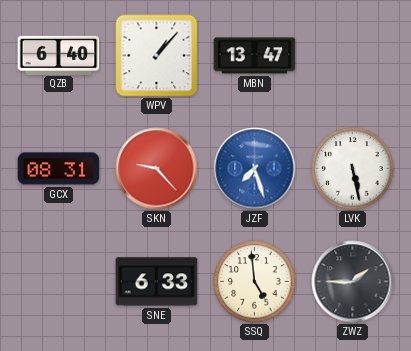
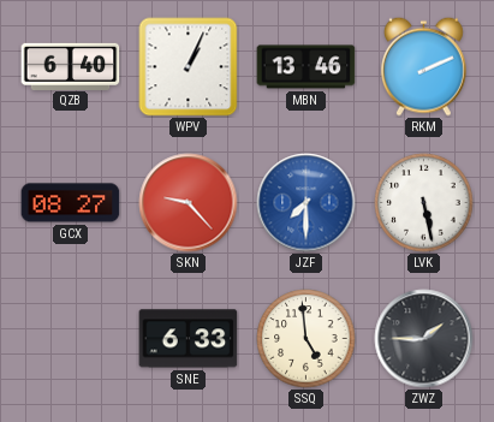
WPV: 1:07 -> 1:04 (189, 67)
MBN: 13:47 -> 13:46 (306, 67)
RKM: none -> 2:11 (424, 66)
GCX: 08:31 -> 08:27 (71, 203)
JZF: 7:27 -> 7:30 (306, 203)
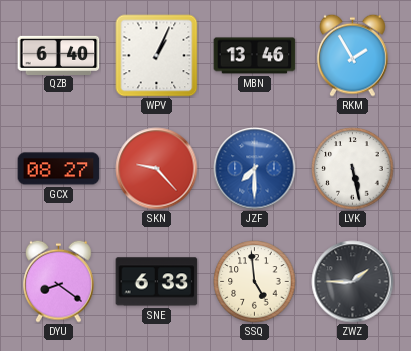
RKM: 2:11 -> 1:55 (353, 55)
DYU: none -> 8:21 (59, 281)
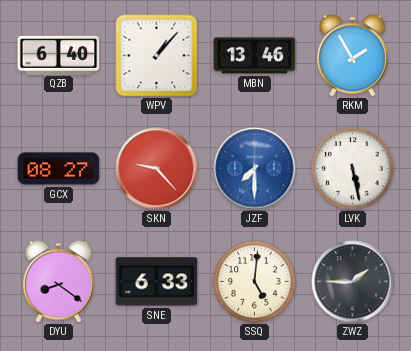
WPV: 1:04 -> 1:07 (157, 56)
SSQ: 4:59 -> 5:01 (255, 282)
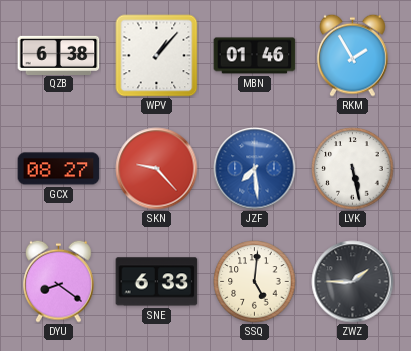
QZB: 6:40 -> 6:38 (59, 55)
MBN: 13:46 -> 01:46 (255, 56)
JZF: 7:30 -> 7:29 (255, 169)
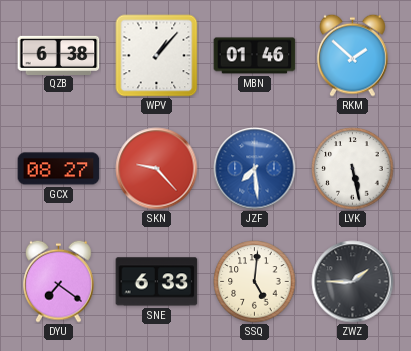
RKM: 1:55 -> 1:52 (353, 55)
DYU: 8:21 -> 7:21 (59, 281)
